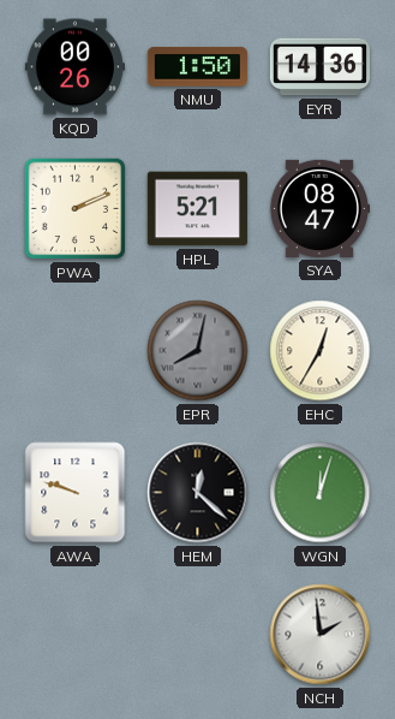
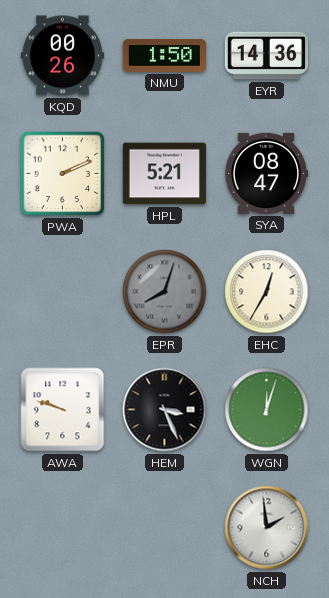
EPR: 8:02 -> 8:03 (165, 292)
HEM: 12:22 -> 3:26 (165, 410)
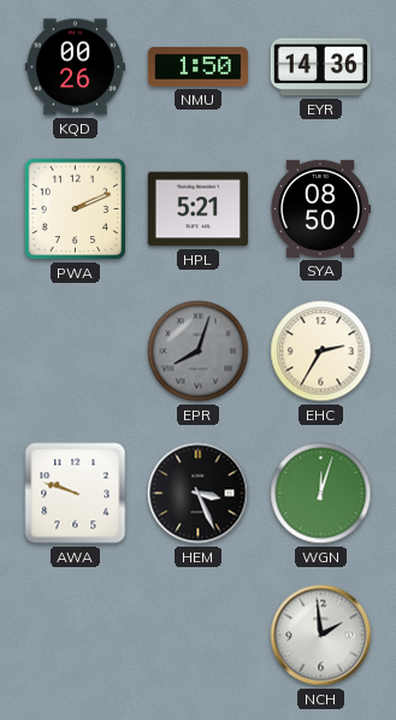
SYA: 08:47 -> 08:50 (319, 208)
EHC: 12:35 -> 2:35 (321, 352)
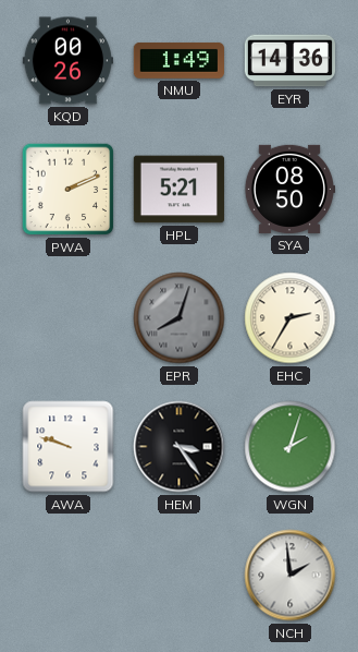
NMU: 1:50 -> 1:49 (178, 61)
HEM: 3:26 -> 3:24 (180, 447)
WGN: 12:03 -> 2:03 (291, 447)
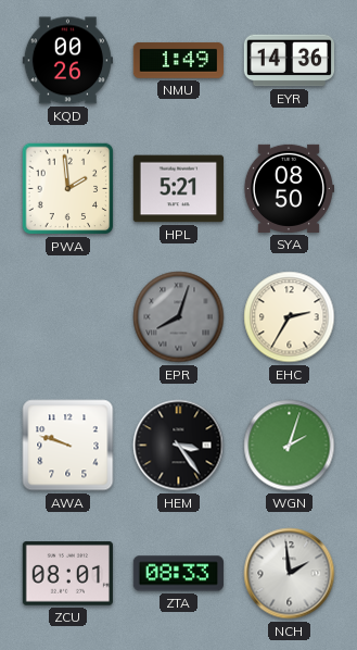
PWA: 2:11 -> 1:59 (68, 189)
ZCU: none -> 08:01 (67, 574)
ZTA: none -> 08:33 (178, 574)
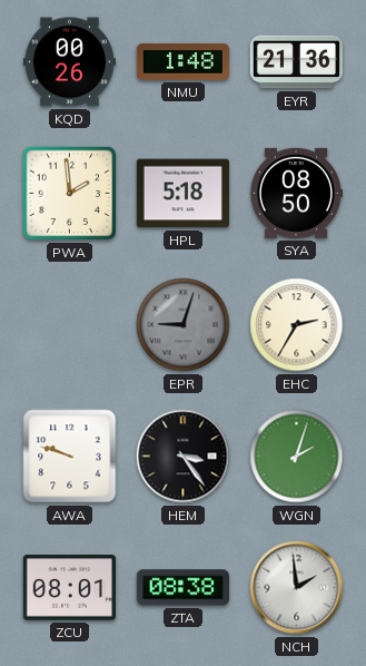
NMU: 1:49 -> 1:48 (182, 62)
EYR: 14:36 -> 21:36 (296, 62)
HPL: 5:21 -> 5:18 (182, 194)
EPR: 8:03 -> 9:03 (184, 325)
ZTA: 08:33 -> 08:38 (182, 588)
